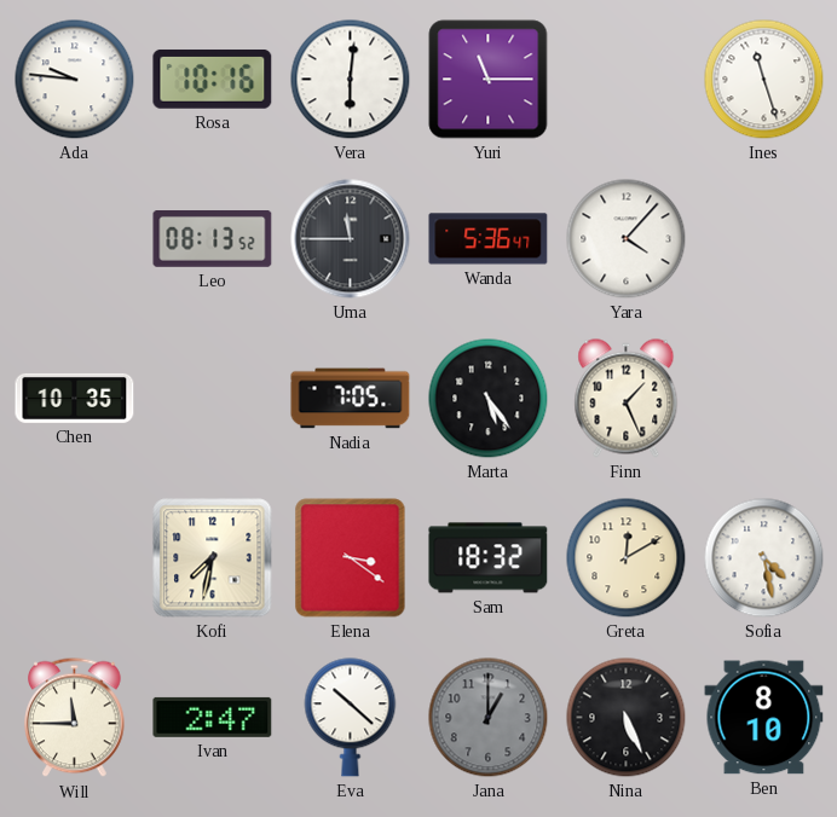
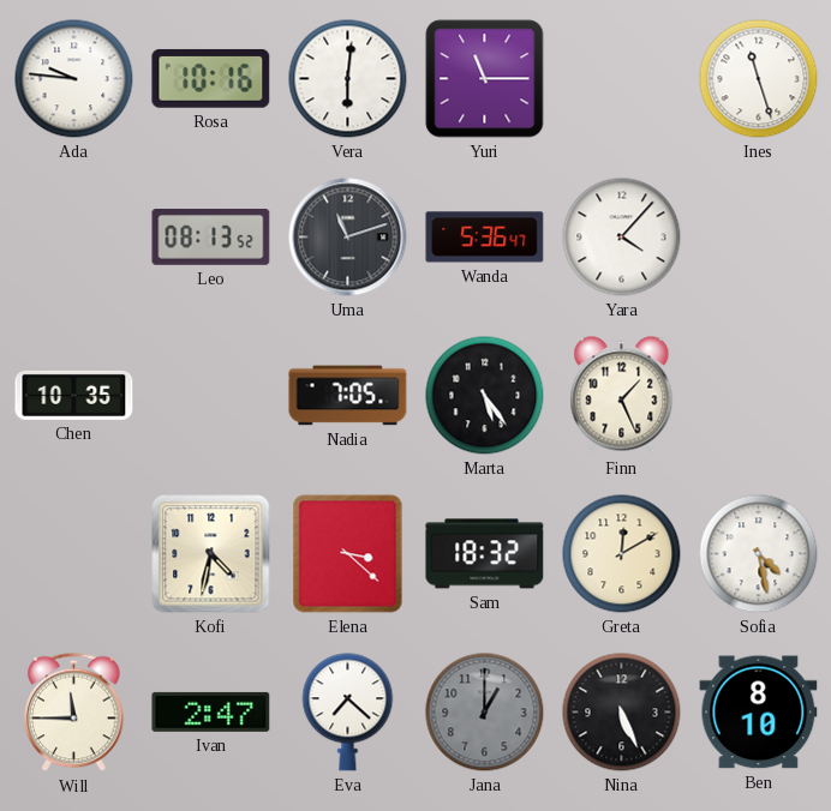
Uma: 11:45 -> 11:12 (348, 238)
Kofi: 7:32 -> 4:32 (211, 554)
Elena: 3:21 -> 3:22 (348, 554)
Eva: 10:22 -> 7:22 (348, 713)
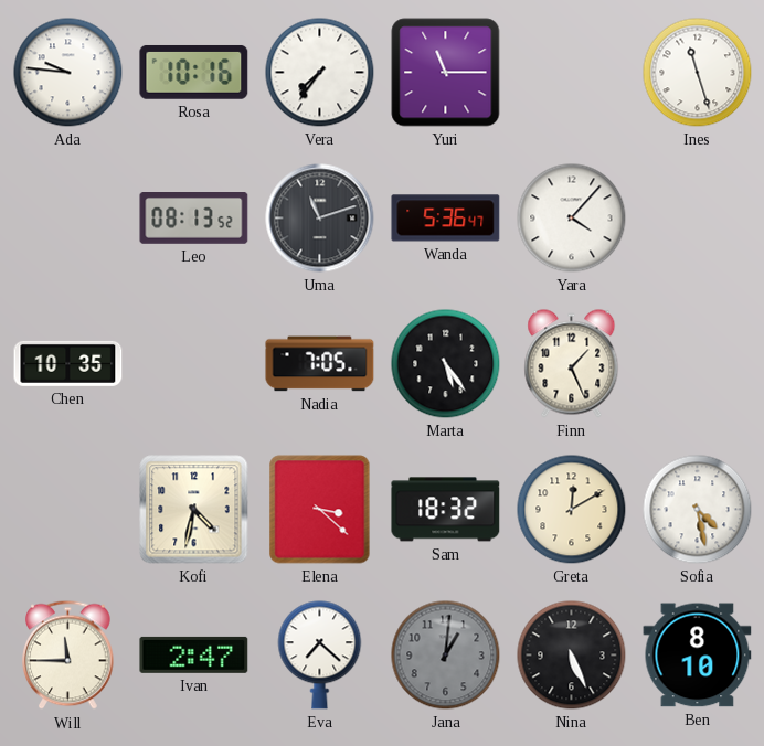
Vera: 6:01 -> 7:36 (320, 73)
Jana: 1:00 -> 1:01 (446, 656)
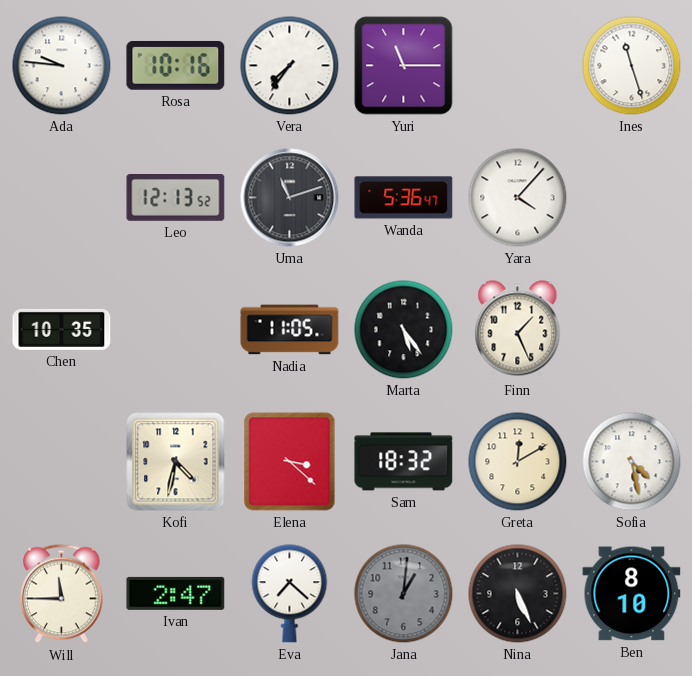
Leo: 08:13 -> 12:13 (176, 198)
Nadia: 7:05 -> 11:05 (290, 330)
